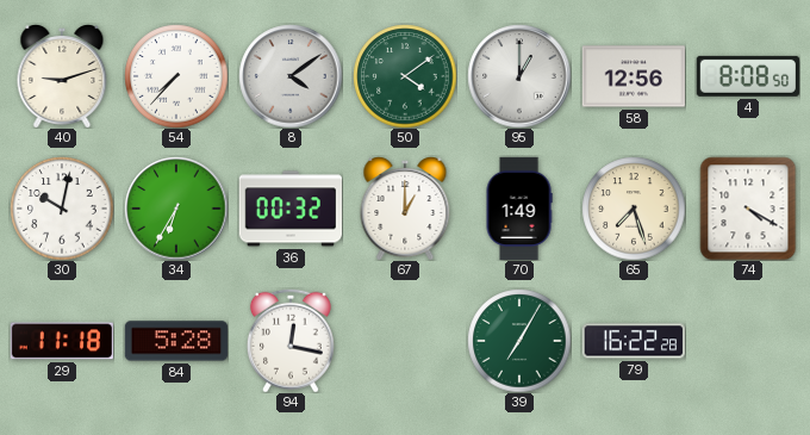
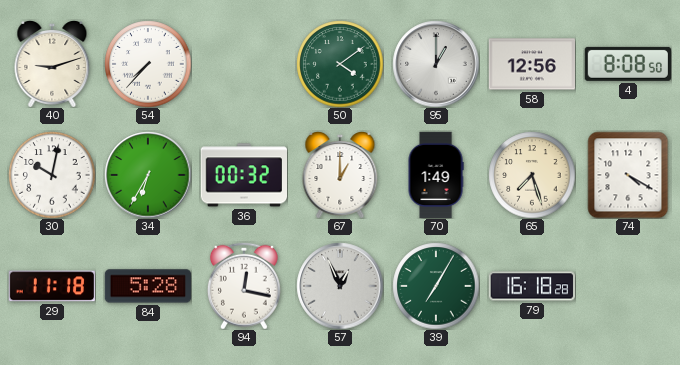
8: 4:09 -> none (291, 76)
57: none -> 12:56 (340, 286)
79: 16:22 -> 16:18 (531, 286)
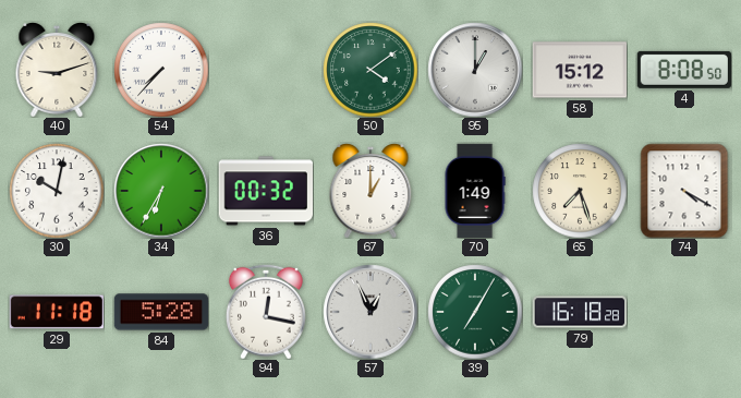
58: 12:56 -> 15:12 (579, 70)
